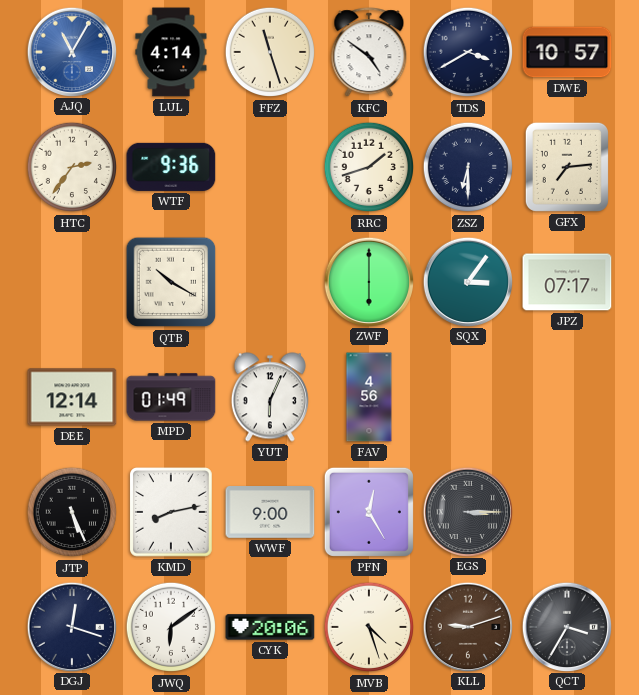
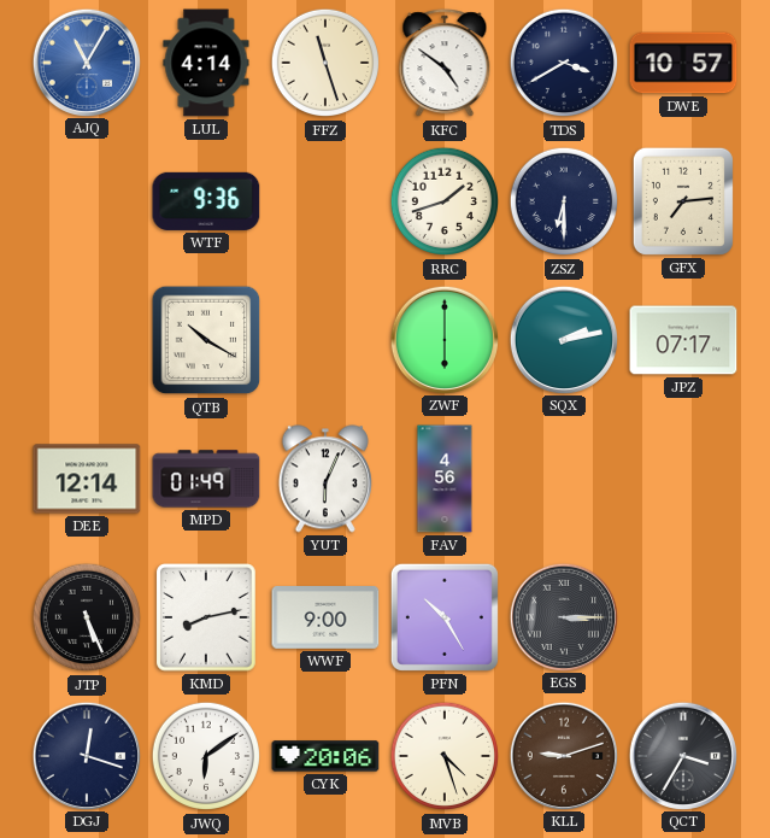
HTC: 2:36 -> none (71, 167)
SQX: 3:06 -> 2:13 (563, 339)
PFN: 12:25 -> 10:25 (445, 617)
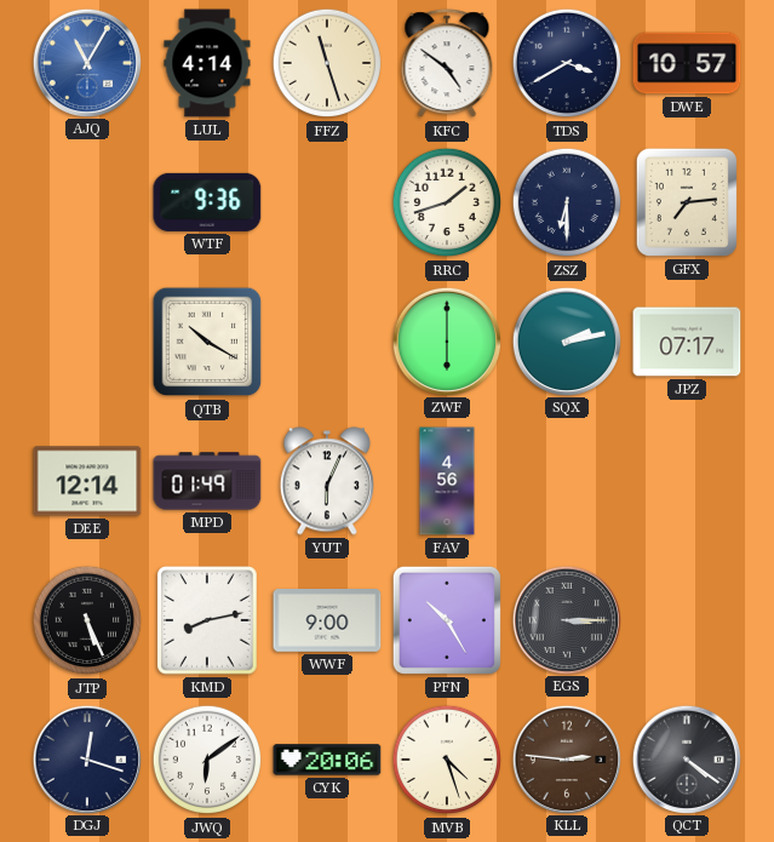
KLL: 9:12 -> 2:46 (566, 758)
QCT: 3:35 -> 4:21 (686, 758)
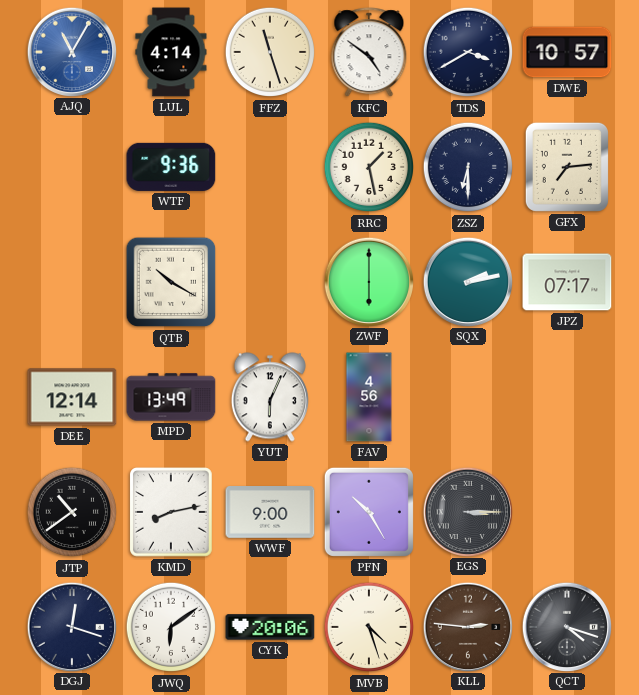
RRC: 1:42 -> 1:28 (368, 167)
MPD: 01:49 -> 13:49 (171, 397)
JTP: 5:26 -> 10:39 (71, 512)
QCT: 4:21 -> 4:18 (566, 626)
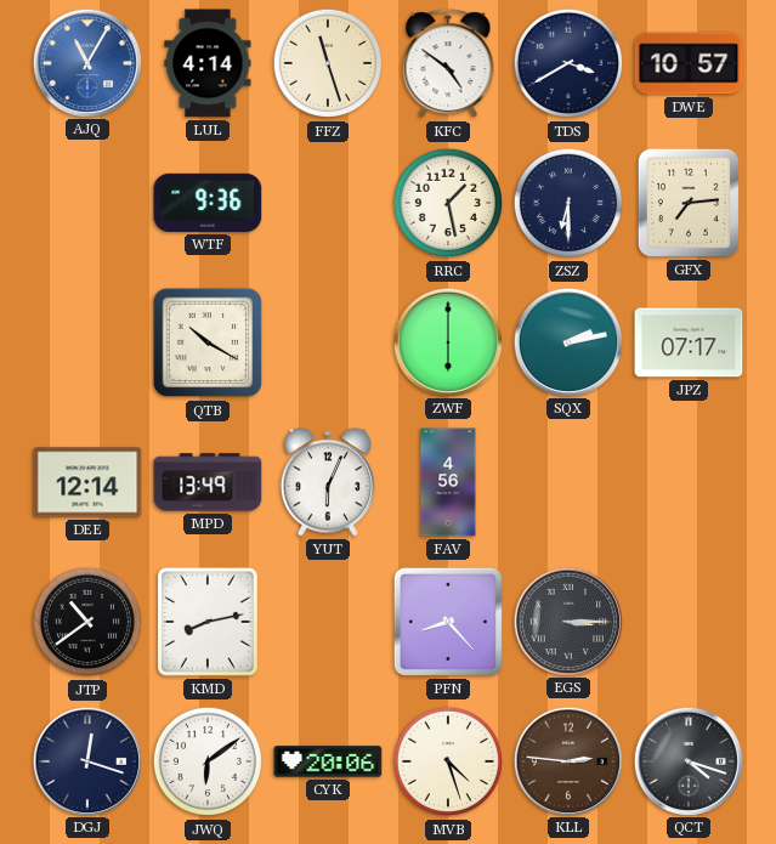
WWF: 9:00 -> none (270, 513)
PFN: 10:25 -> 8:23 (448, 622)
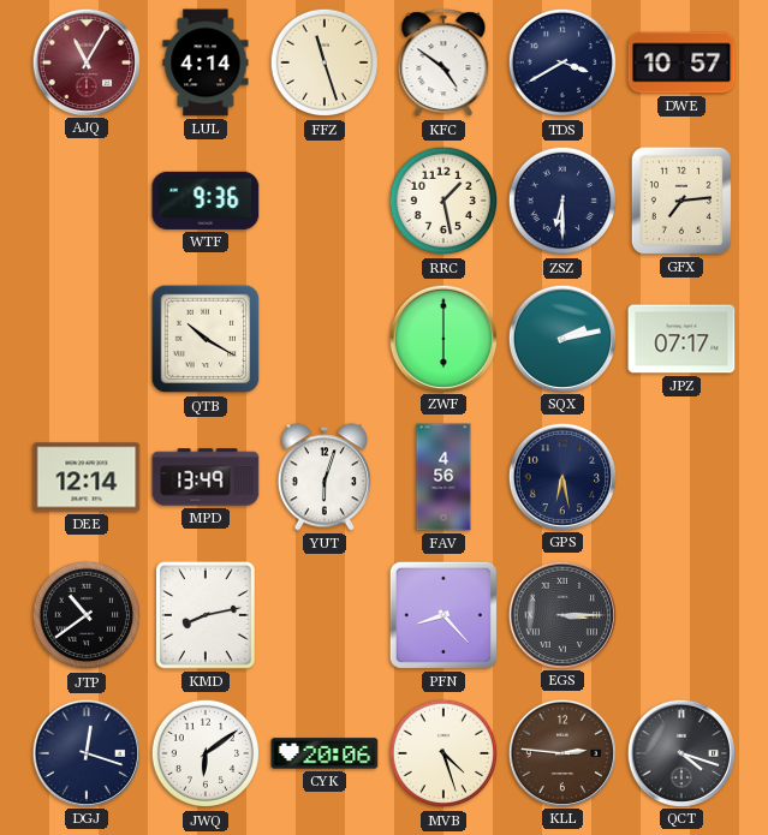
AJQ dial: blue -> burgundy (85, 61)
YUT: 6:04 -> 6:03 (325, 477)
GPS: none -> 6:28 (561, 476)
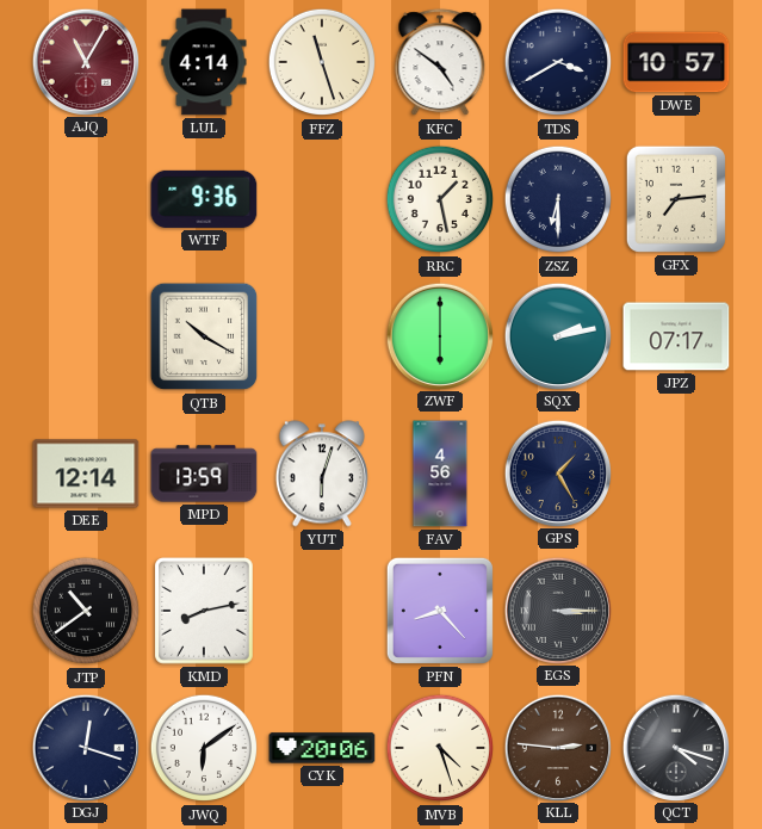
MPD: 13:49 -> 13:59 (204, 474)
GPS: 6:28 -> 1:25 (557, 472)
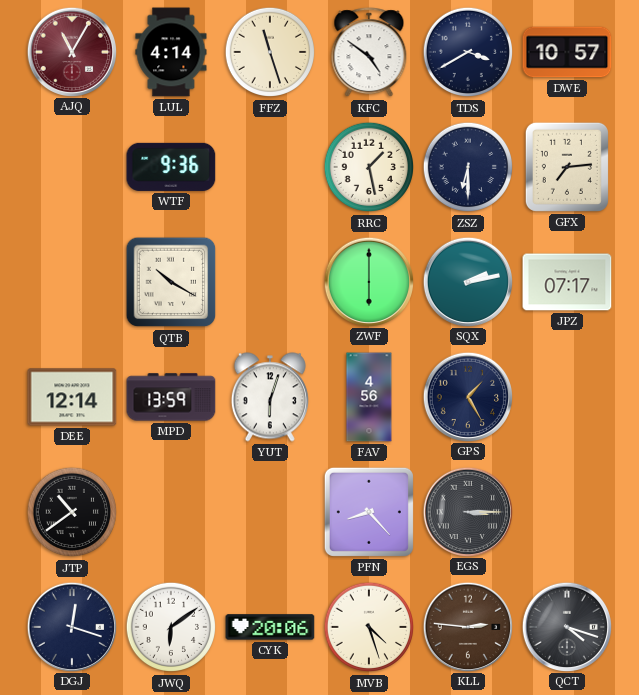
KMD: 8:13 -> none (205, 611)
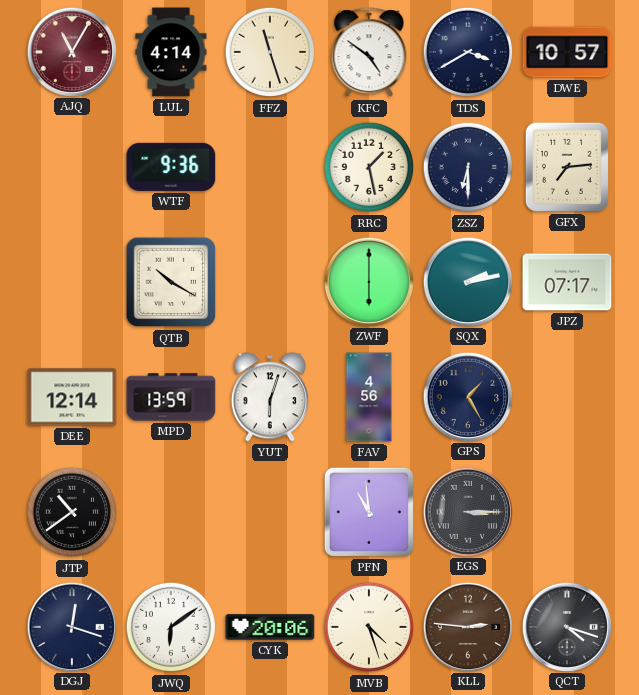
PFN: 8:23 -> 10:59 (369, 512)
